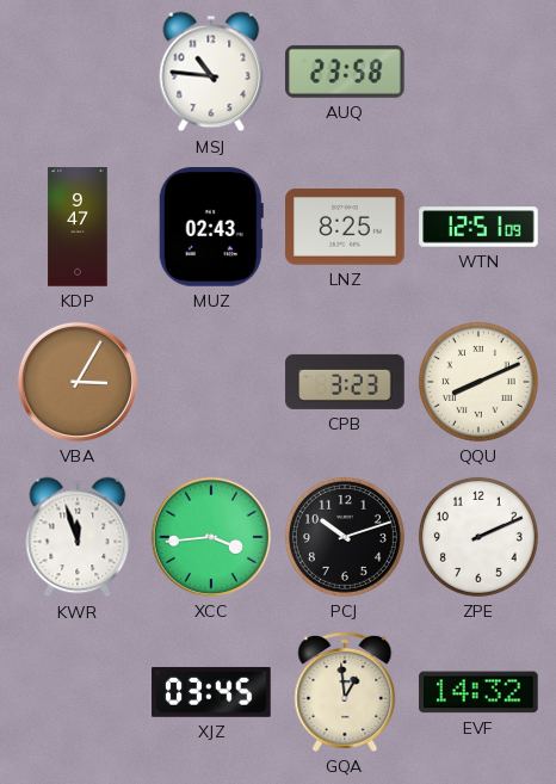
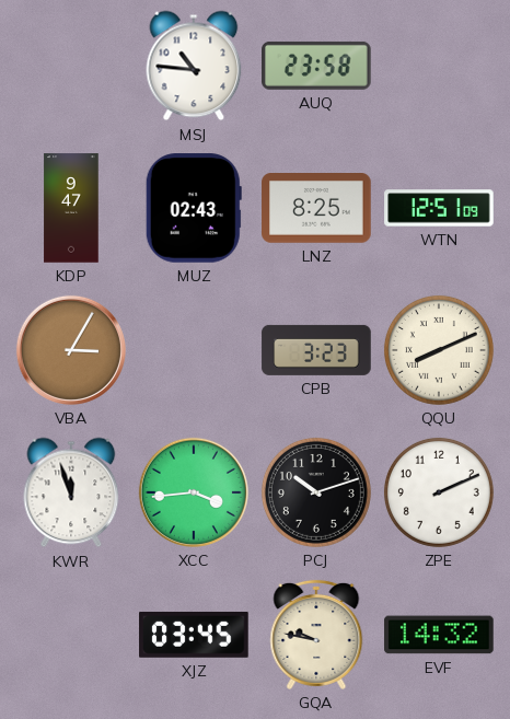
GQA: 12:59 -> 9:47 (316, 635)
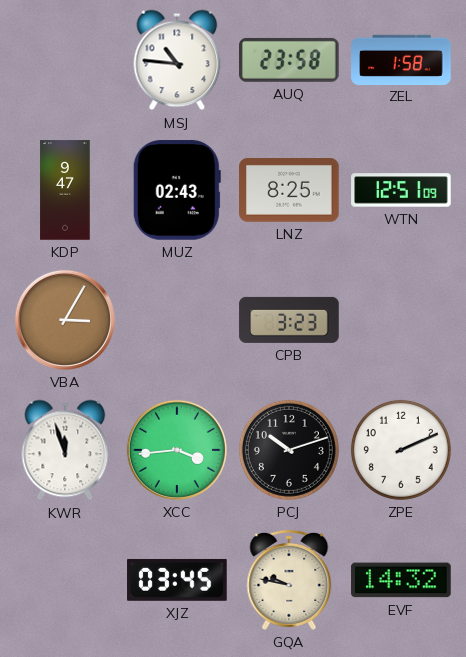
ZEL: none -> 1:58 (401, 59)
QQU: 8:11 -> none (439, 350)
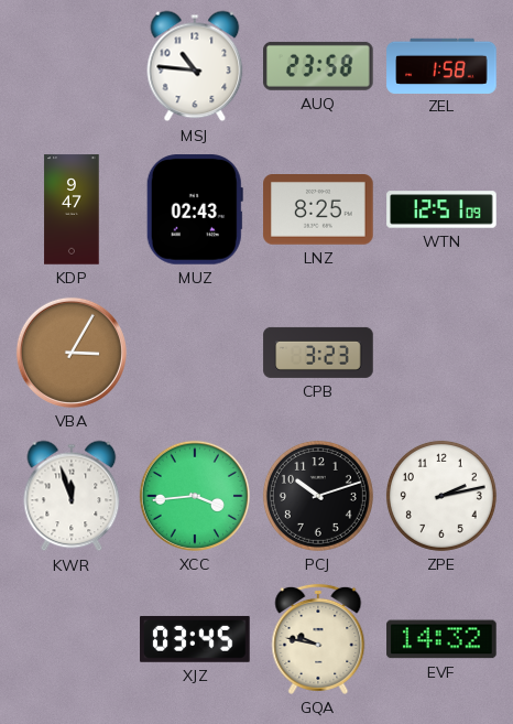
ZPE: 2:11 -> 2:13 (441, 496)
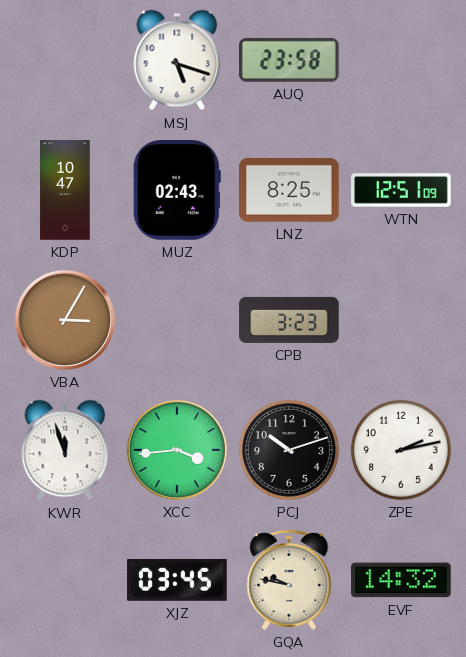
MSJ: 10:46 -> 5:18 (177, 60)
ZEL: 1:58 -> none (441, 65)
KDP: 9:47 -> 10:47 (65, 190)
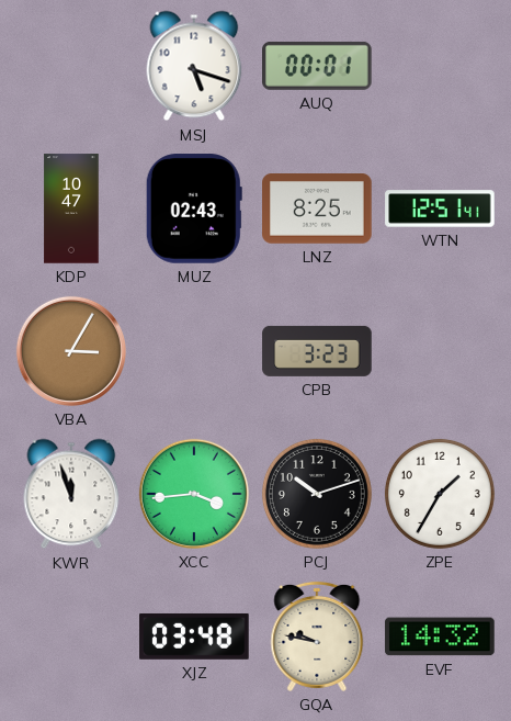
AUQ: 23:58 -> 00:01 (318, 66)
WTN: 12:51:09 -> 12:51:41 (440, 209)
ZPE: 2:13 -> 1:35 (440, 494)
XJZ: 03:45 -> 03:48 (194, 636)
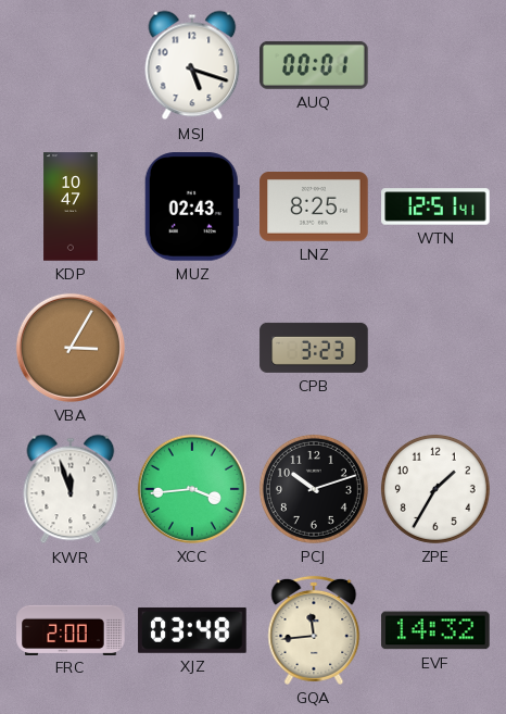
FRC: none -> 2:00 (71, 629)
GQA: 9:47 -> 11:44 (314, 630)
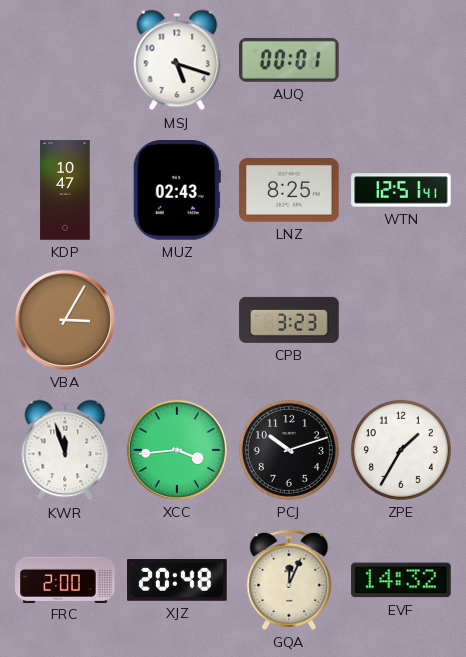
XJZ: 03:48 -> 20:48 (177, 580)
GQA: 11:44 -> 12:04 (289, 580)
